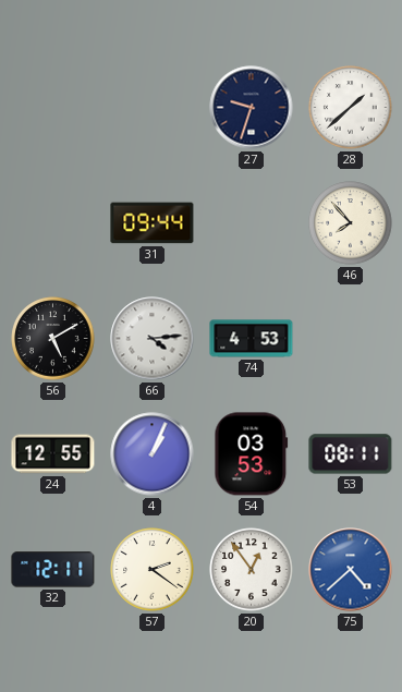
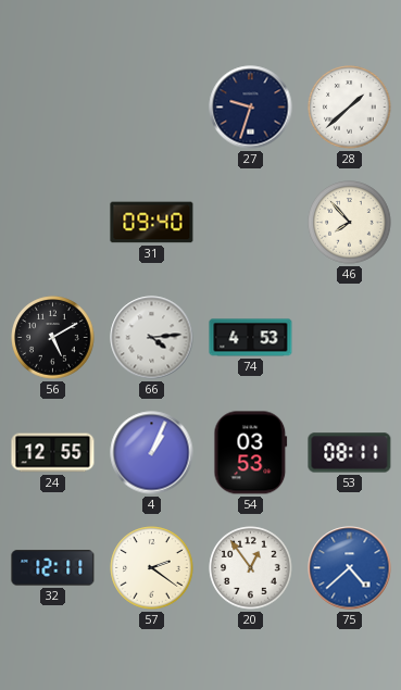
31: 09:44 -> 09:40 (152, 223)
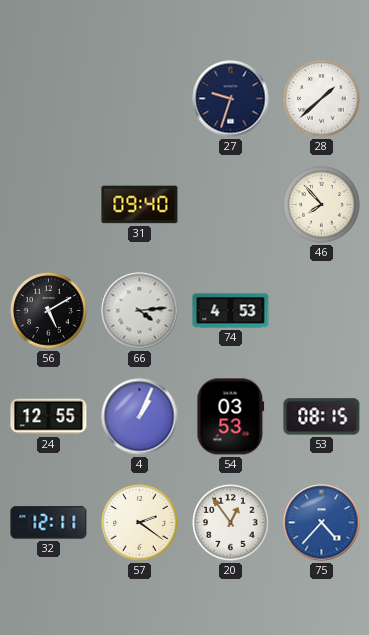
53: 08:11 -> 08:15 (322, 417)
75: 4:38 -> 4:37 (322, 523)
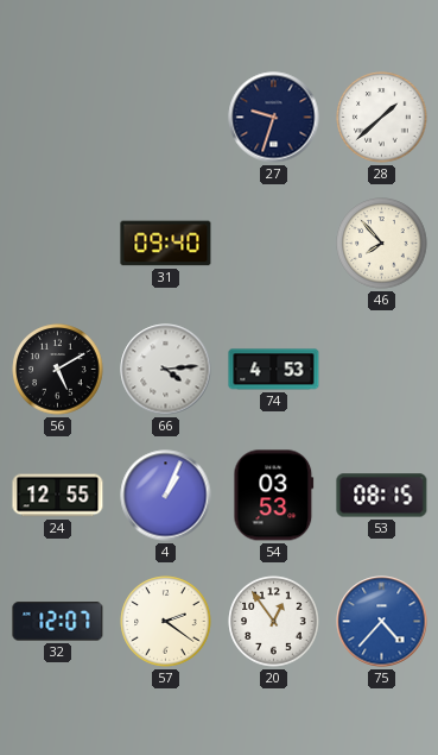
32: 12:11 -> 12:07 (58, 622)
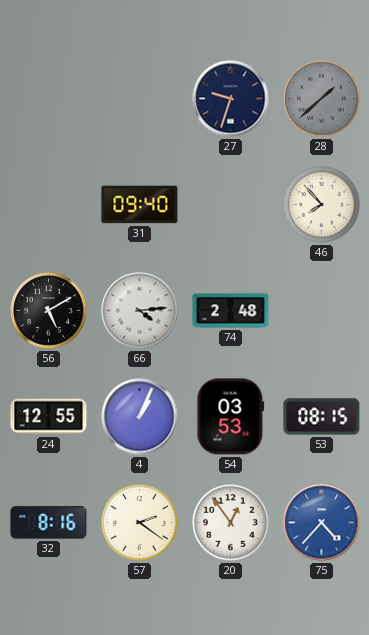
28 dial: white -> grey (322, 99)
74: 4:53 -> 2:48 (231, 311)
32: 12:07 -> 8:16 (49, 523)
